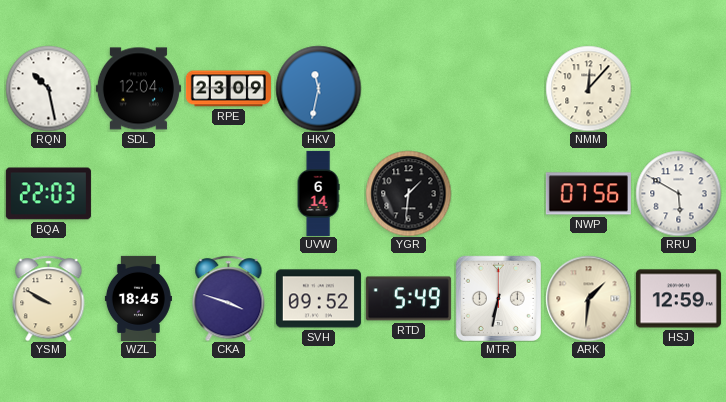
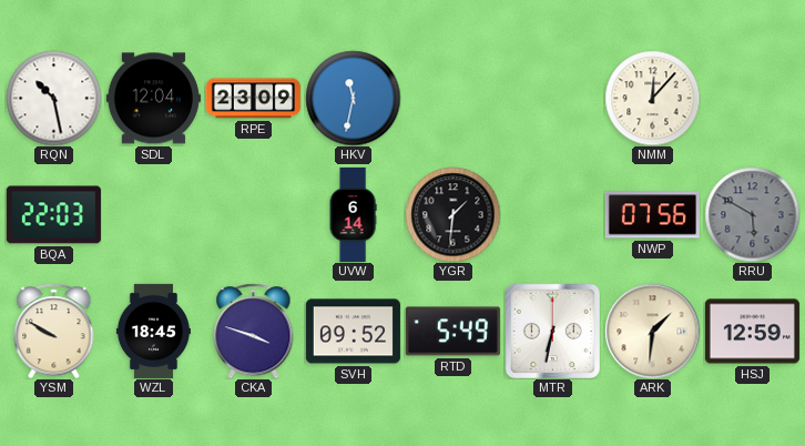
RRU dial: white -> grey (752, 214)
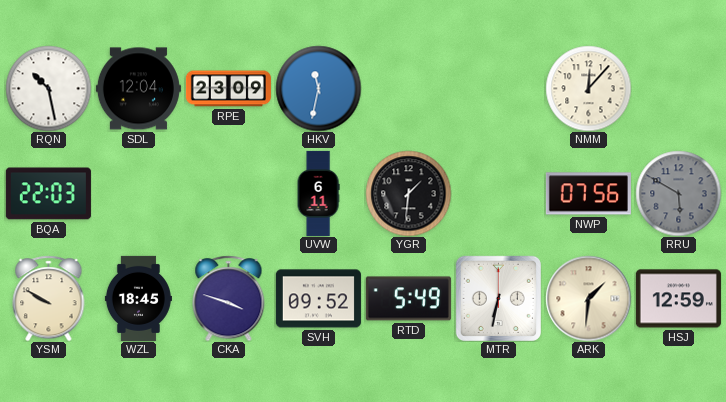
UVW: 6:14 -> 6:11 (318, 193)
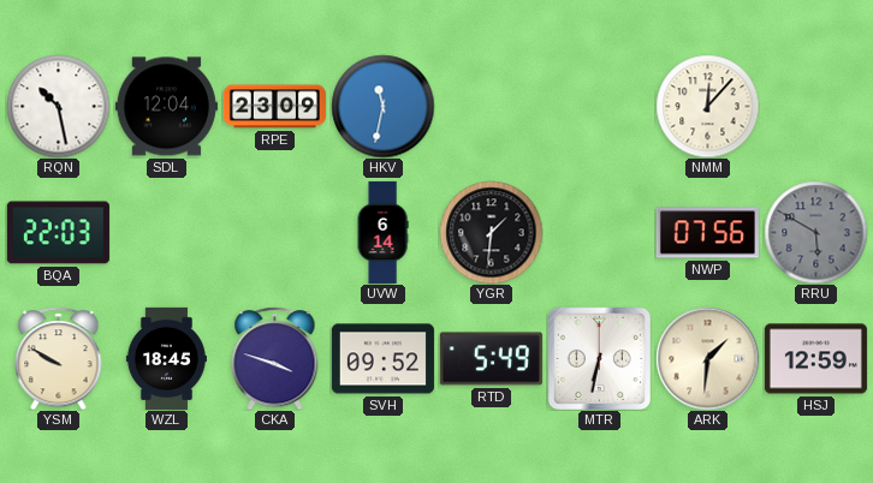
UVW: 6:11 -> 6:14 (382, 232)
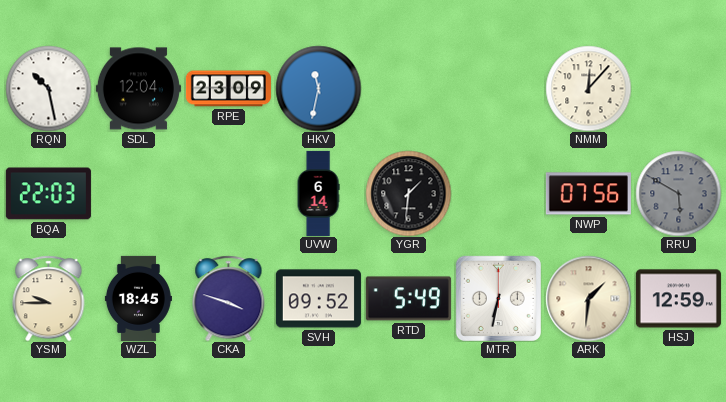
YSM: 9:50 -> 9:45 (49, 298)
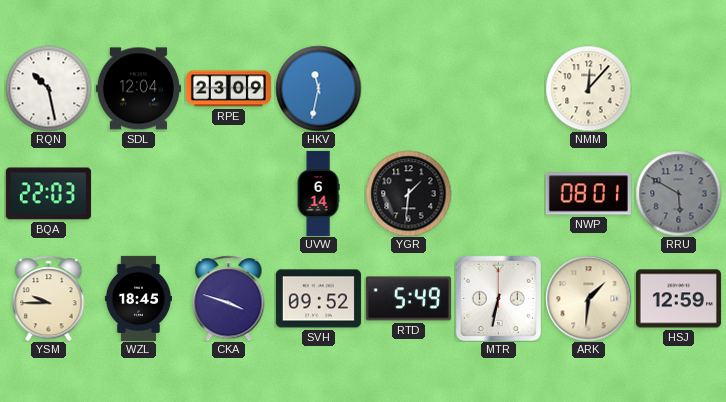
NWP: 07:56 -> 08:01 (588, 194)
